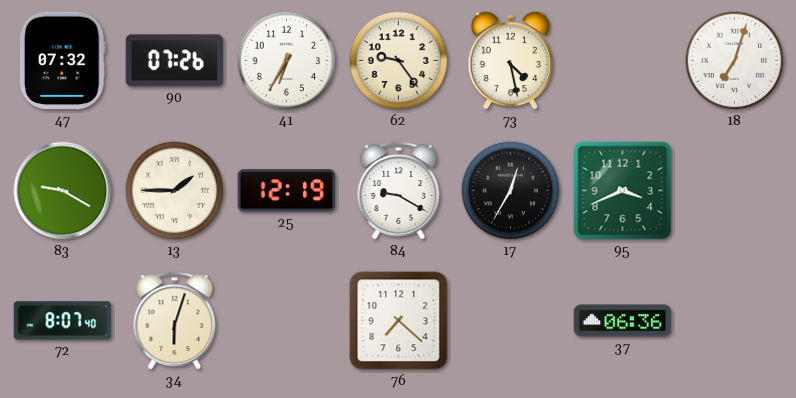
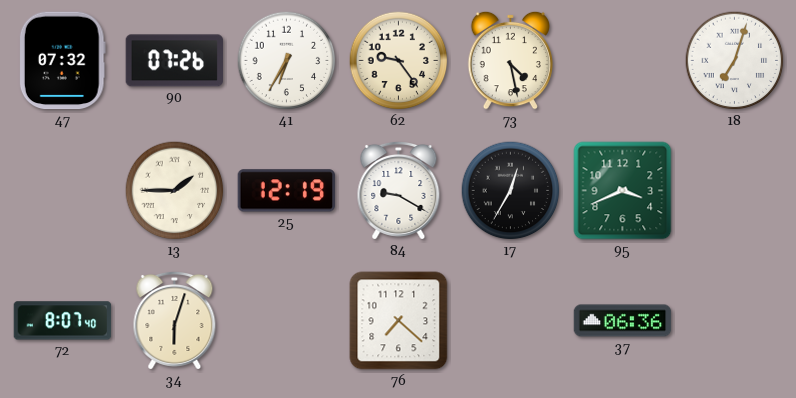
83: 9:20 -> none (63, 191)
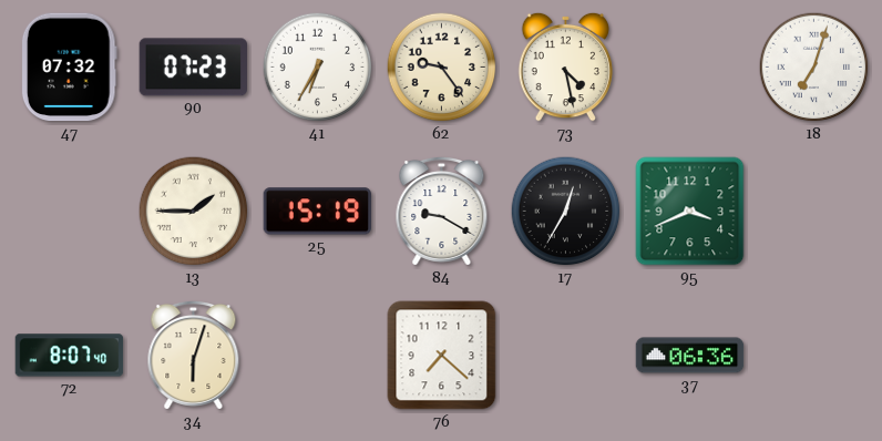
90: 07:26 -> 07:23 (193, 68)
25: 12:19 -> 15:19 (318, 212)
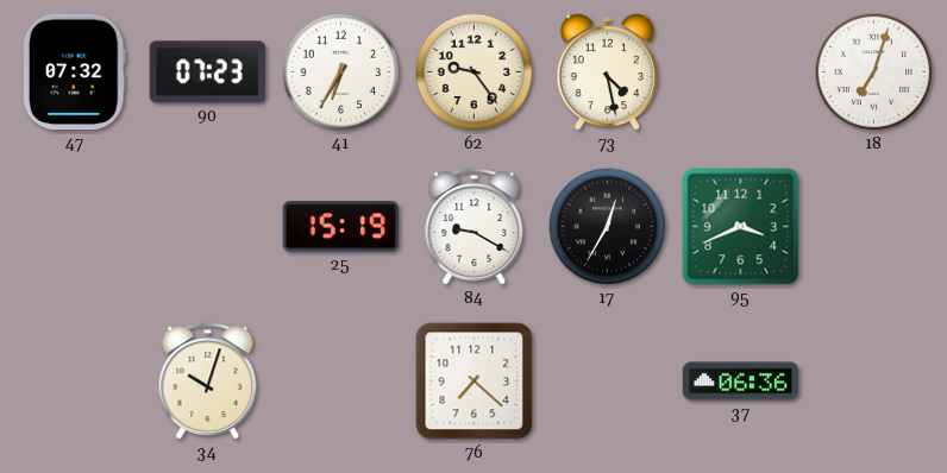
13: 1:45 -> none (194, 212)
72: 8:07 -> none (70, 356)
34: 6:03 -> 10:03 (208, 380)
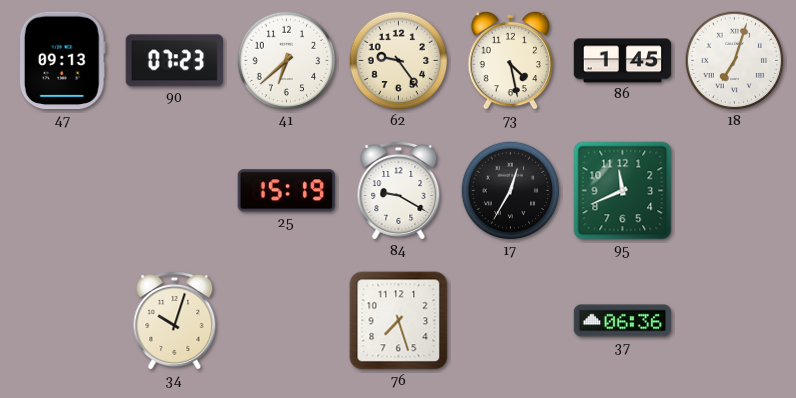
47: 07:32 -> 09:13 (62, 61)
41: 6:35 -> 6:38 (287, 61)
86: none -> 1:45 (623, 61)
95: 3:41 -> 11:41 (623, 191)
76: 7:22 -> 7:27 (399, 321)
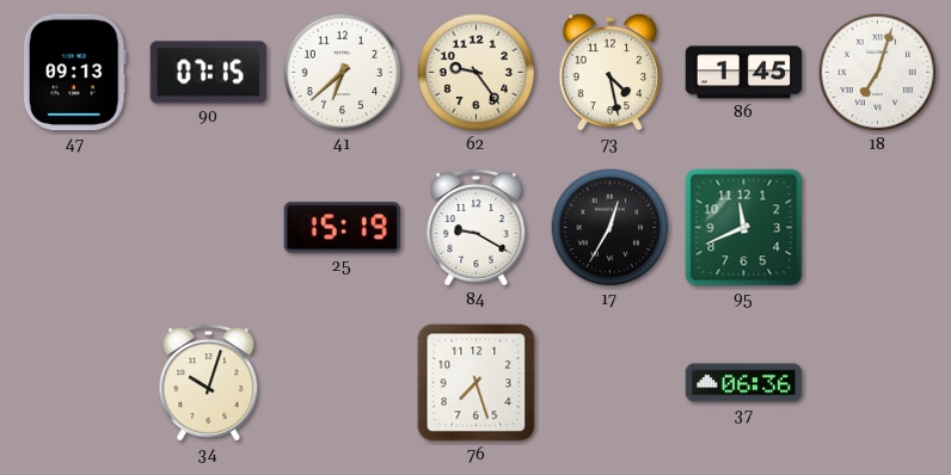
90: 07:23 -> 07:15 (208, 73)
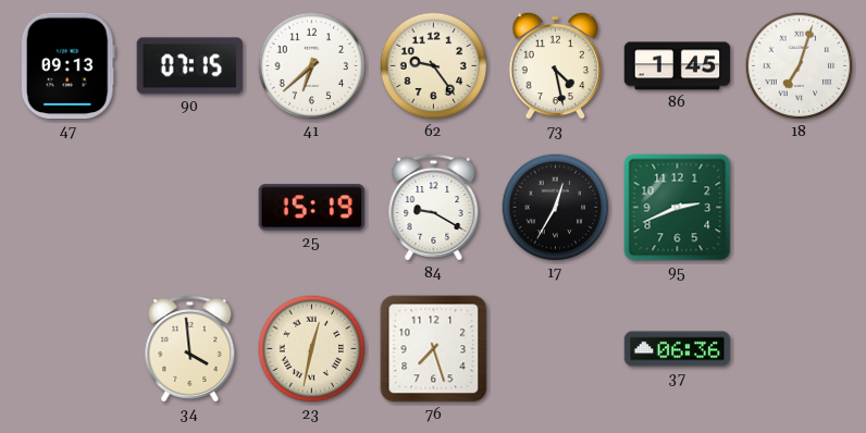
95: 11:41 -> 2:41 (678, 208)
34: 10:03 -> 3:59 (190, 348)
23: none -> 12:32 (312, 349)
